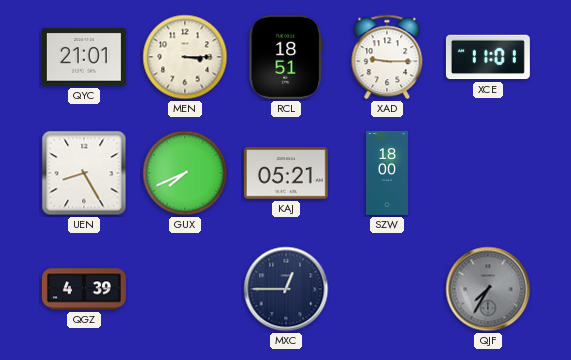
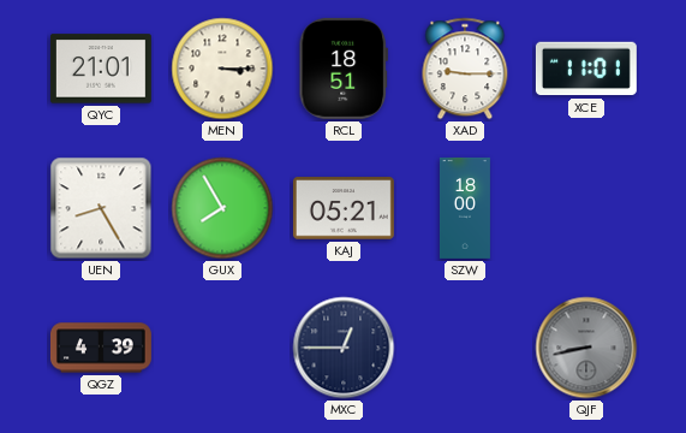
GUX: 7:41 -> 7:55 (222, 208)
QJF: 7:35 -> 8:43 (586, 348)
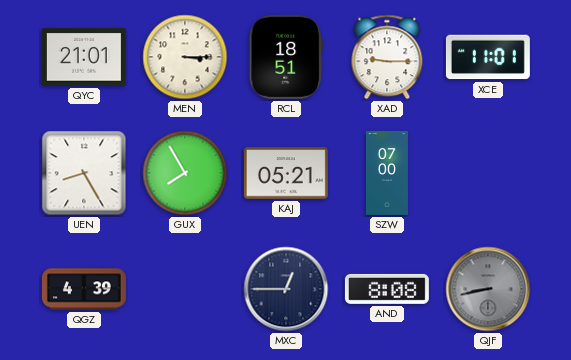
SZW: 18:00 -> 07:00 (387, 173)
AND: none -> 8:08 (387, 289)
